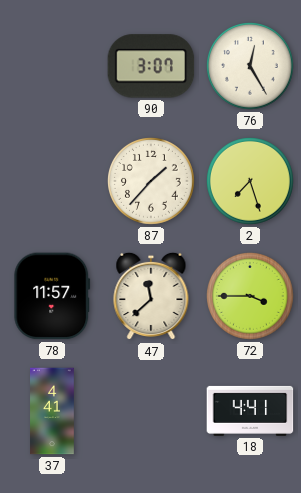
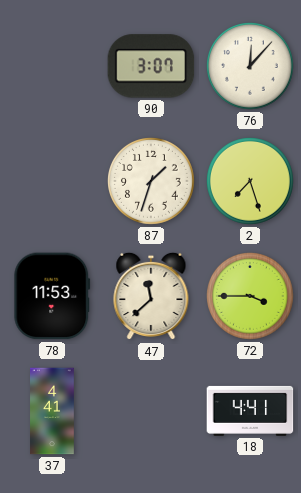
76: 12:25 -> 12:07 (251, 67)
87: 1:37 -> 1:33 (152, 182)
78: 11:57 -> 11:53 (52, 296)
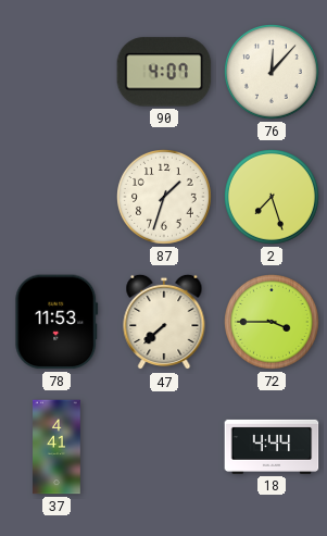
90: 3:07 -> 4:07 (164, 72)
47: 11:38 -> 7:38 (164, 322)
18: 4:41 -> 4:44 (272, 447)
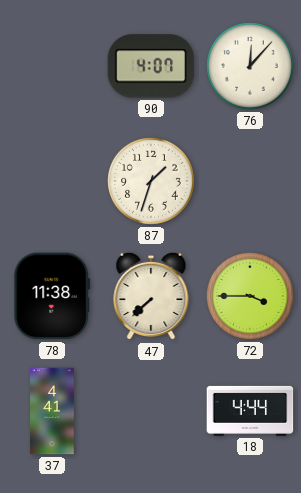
2: 7:27 -> none (273, 198)
78: 11:53 -> 11:38 (52, 296)
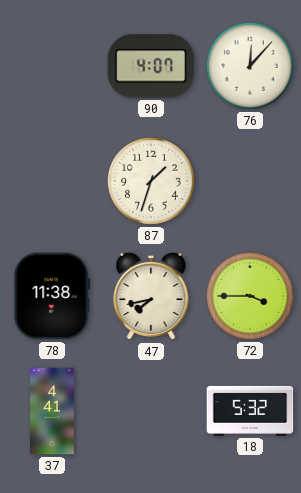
47: 7:38 -> 7:43 (151, 296)
18: 4:44 -> 5:32 (250, 411)
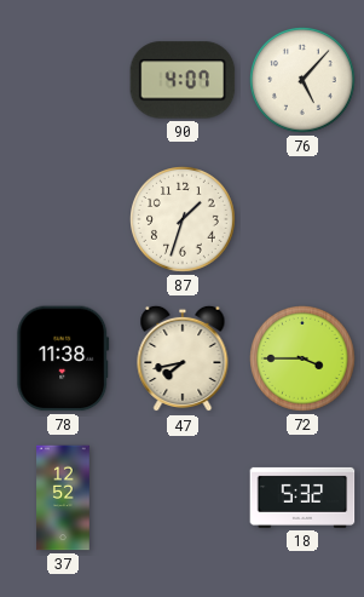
76: 12:07 -> 5:07 (304, 81)
37: 4:41 -> 12:52 (63, 498)
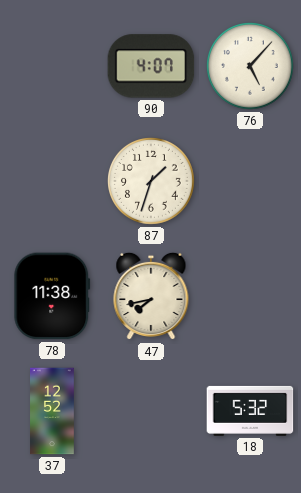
72: 3:45 -> none (304, 360)
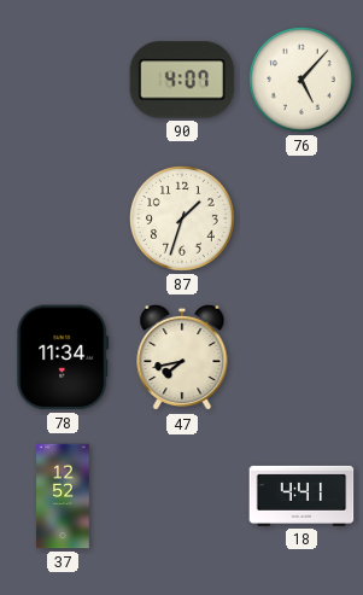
78: 11:38 -> 11:34 (63, 357)
18: 5:32 -> 4:41 (301, 496)
